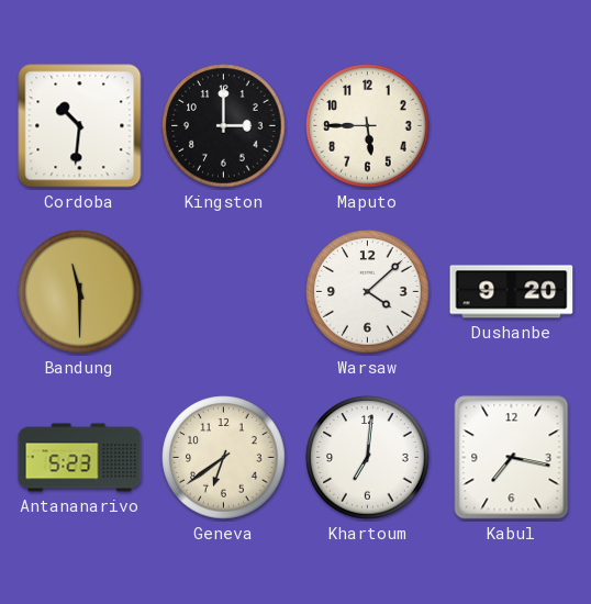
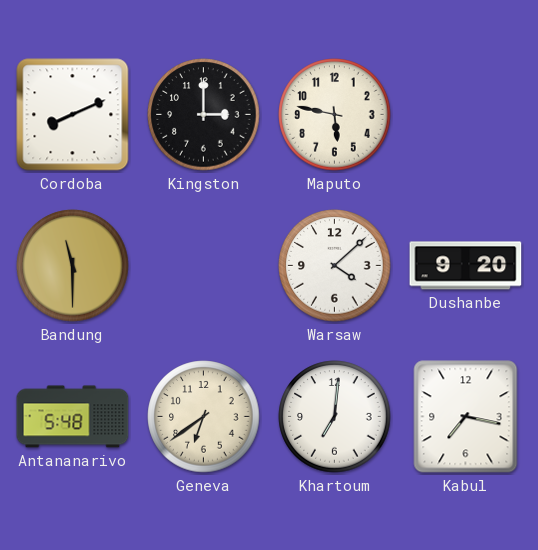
Cordoba: 10:31 -> 8:11 (73, 115)
Maputo: 5:45 -> 5:47 (335, 115)
Antananarivo: 5:23 -> 5:48 (73, 417)
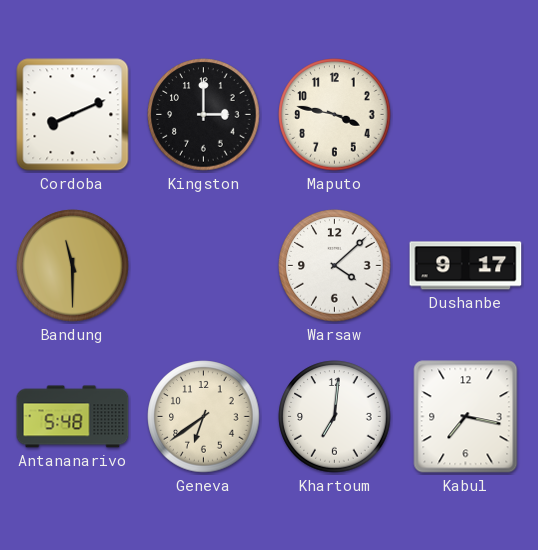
Maputo: 5:47 -> 3:47 (335, 115)
Dushanbe: 9:20 -> 9:17 (466, 266)
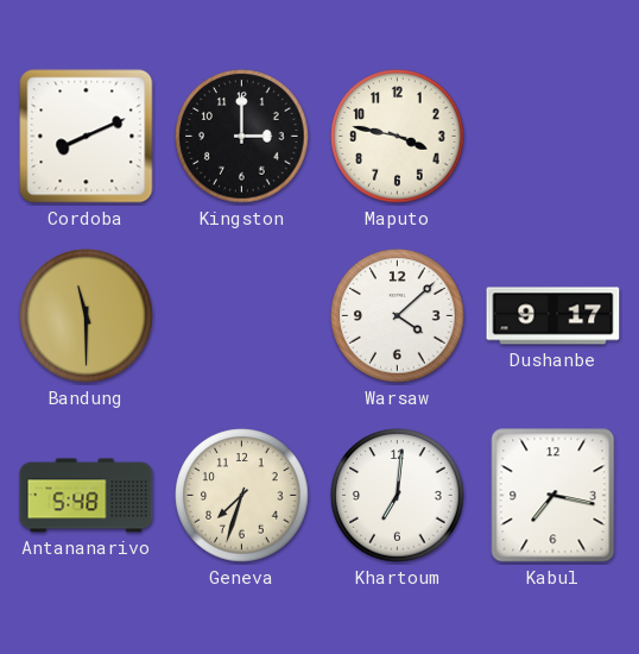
Geneva: 6:39 -> 7:33 (242, 496)
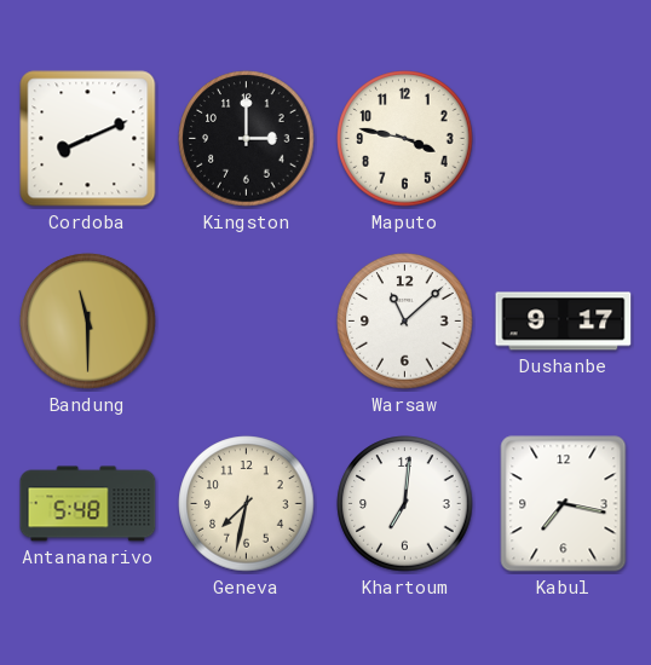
Warsaw: 4:08 -> 11:08 (405, 322)
Geneva: 7:33 -> 7:32 (247, 504)
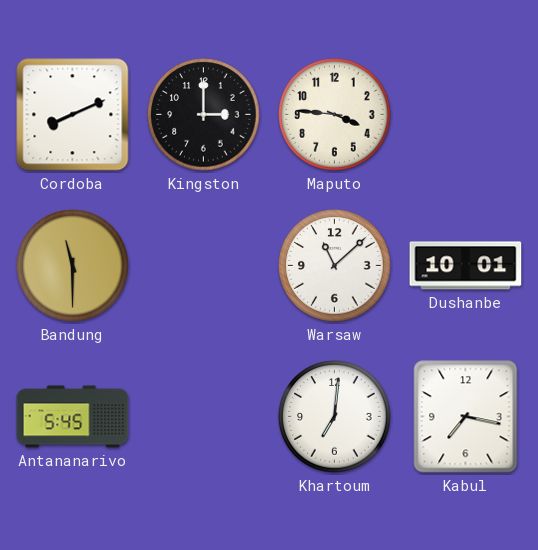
Maputo: 3:47 -> 3:46 (335, 115)
Dushanbe: 9:17 -> 10:01 (466, 266)
Antananarivo: 5:48 -> 5:45 (73, 417)
Geneva: 7:32 -> none (247, 504)
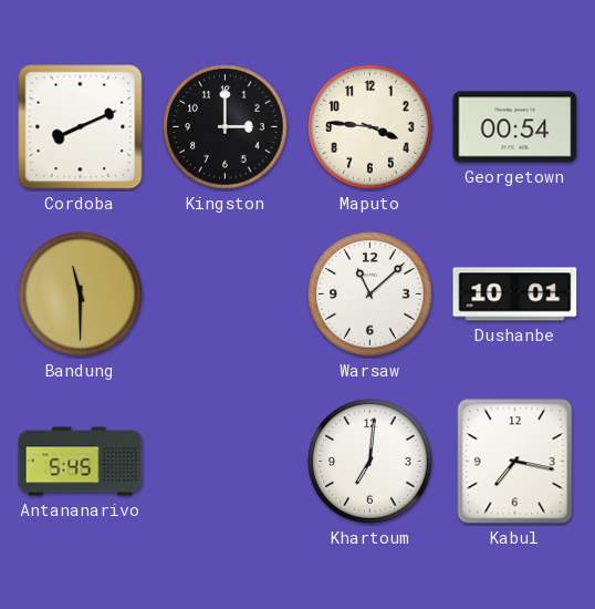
Georgetown: none -> 00:54 (515, 127)
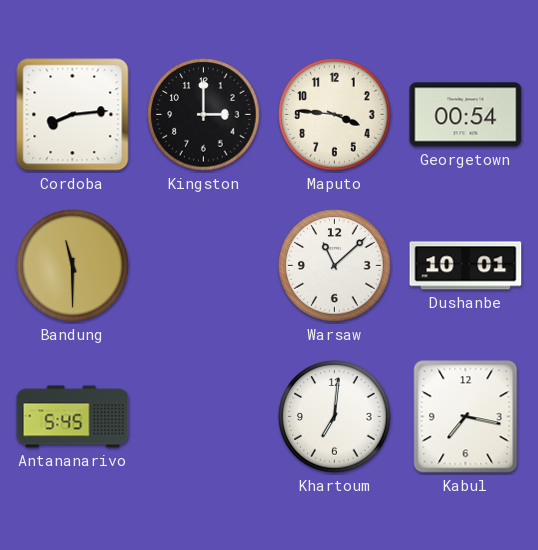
Cordoba: 8:11 -> 8:14 (73, 115)
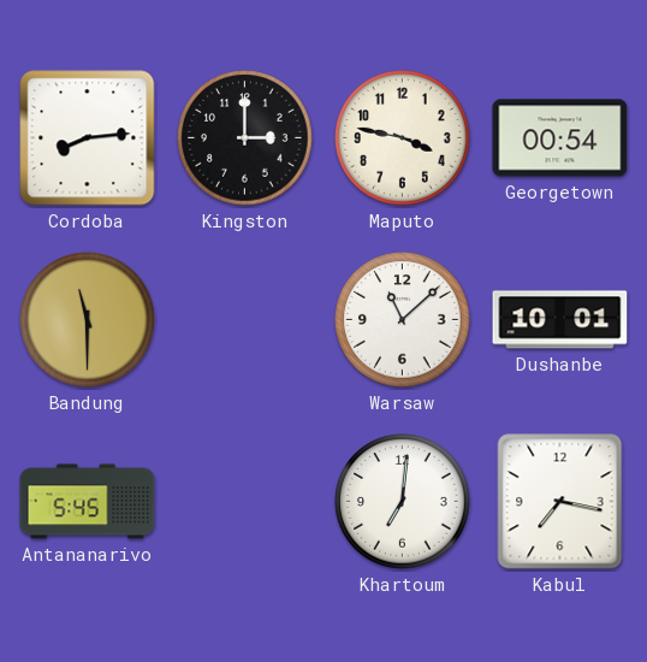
Maputo: 3:46 -> 3:47 (403, 138)
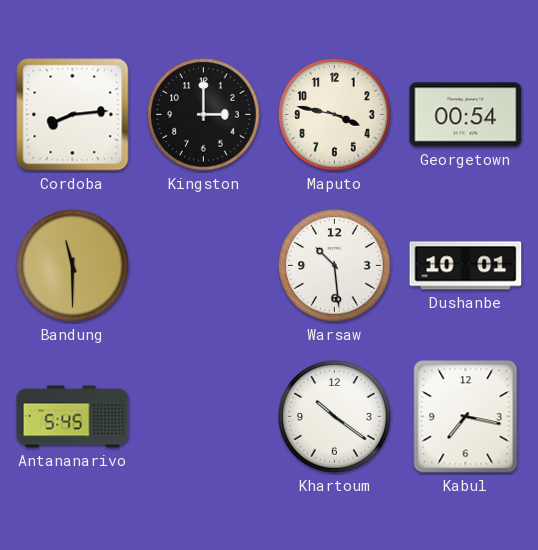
Warsaw: 11:08 -> 10:29 (335, 266)
Khartoum: 7:01 -> 10:21 (335, 417)
